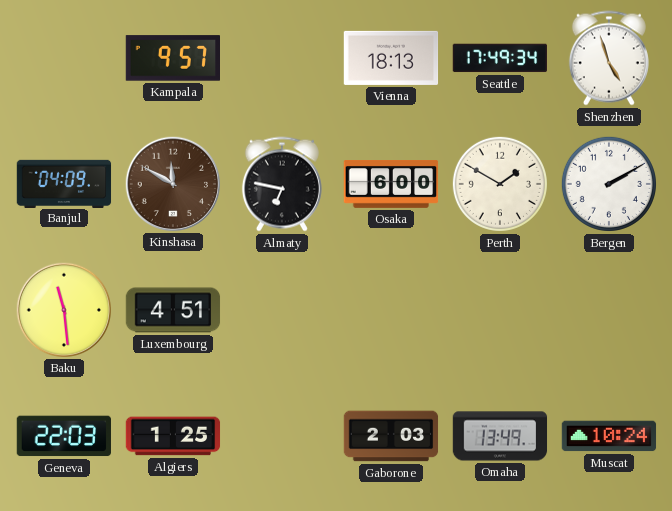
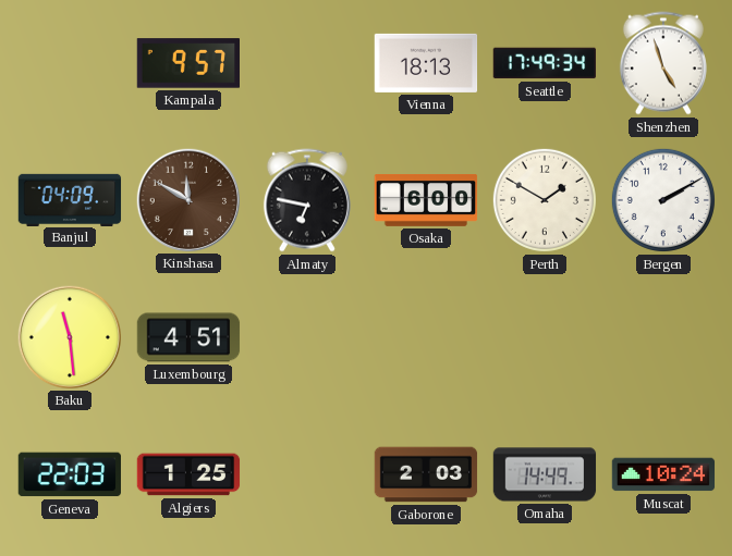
Omaha: 13:49 -> 14:49 (545, 474)
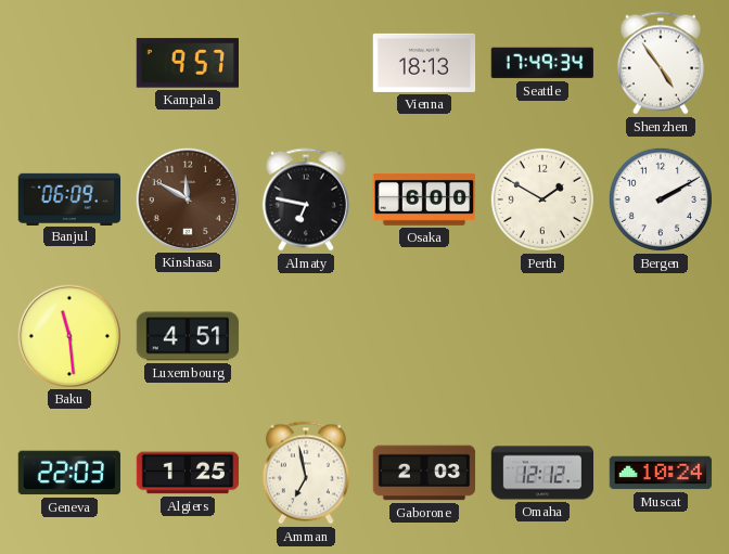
Shenzhen: 4:57 -> 4:54 (661, 63)
Banjul: 04:09 -> 06:09 (69, 198)
Amman: none -> 6:58 (306, 473)
Omaha: 14:49 -> 12:12 (542, 473)
